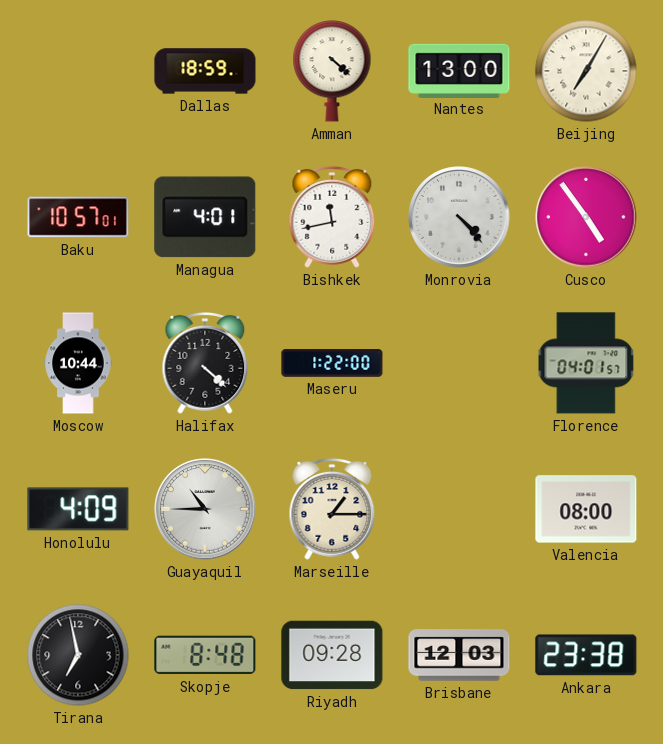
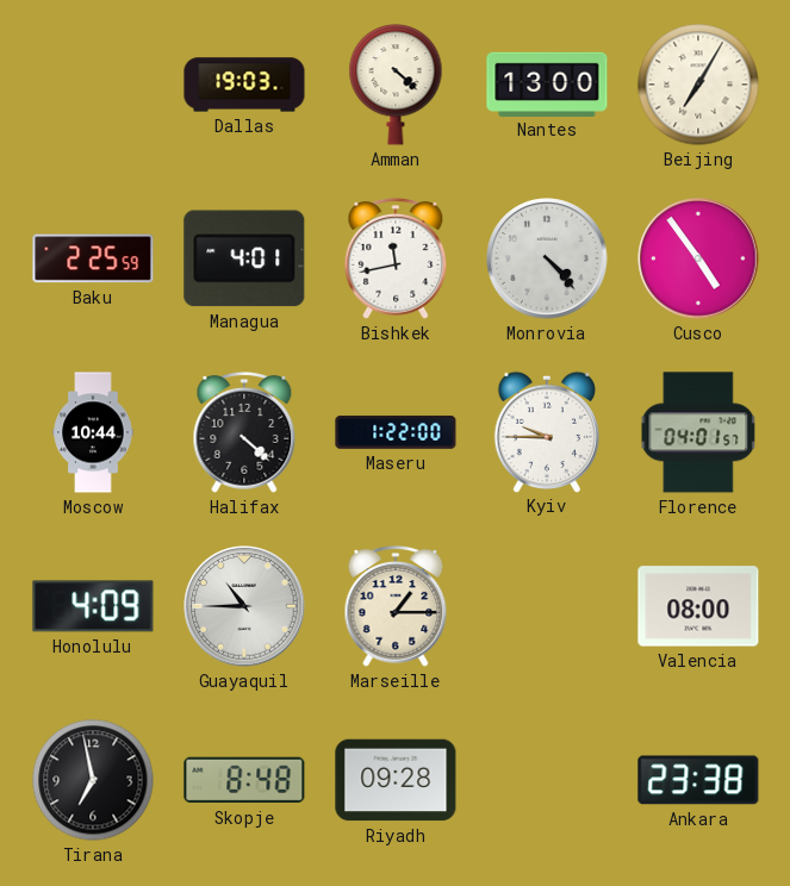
Dallas: 18:59 -> 19:03 (244, 85)
Baku: 10:57 -> 2:25 (93, 258)
Kyiv: none -> 9:45 (547, 431)
Brisbane: 12:03 -> none (459, 655)
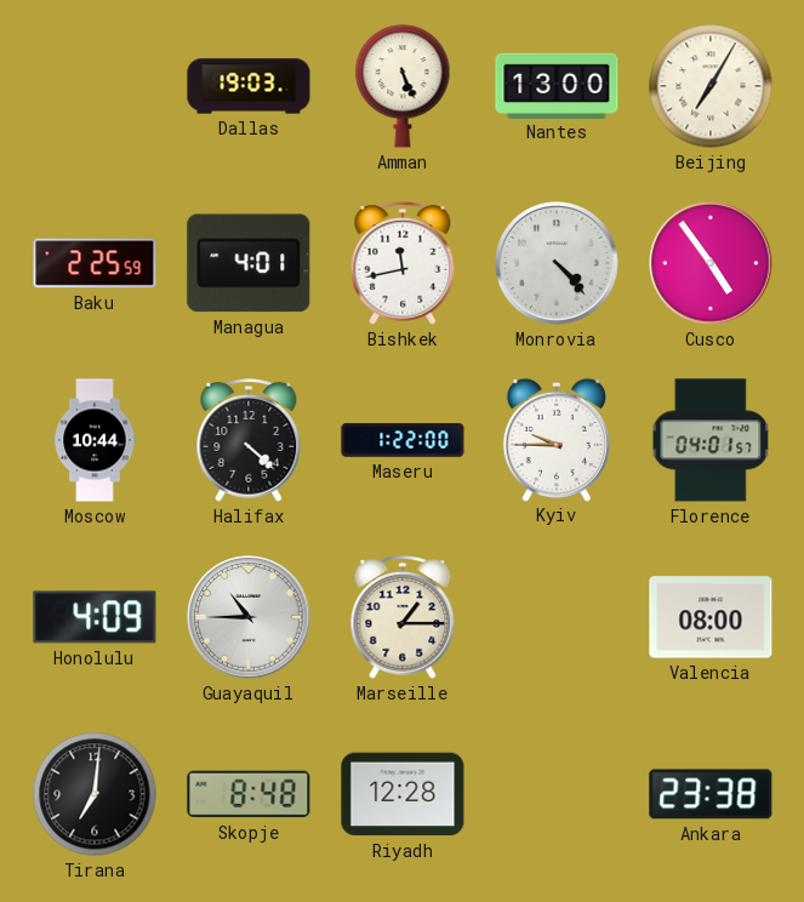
Amman: 4:22 -> 5:26 (403, 86)
Tirana: 6:58 -> 7:01 (95, 794)
Riyadh: 09:28 -> 12:28 (403, 794)
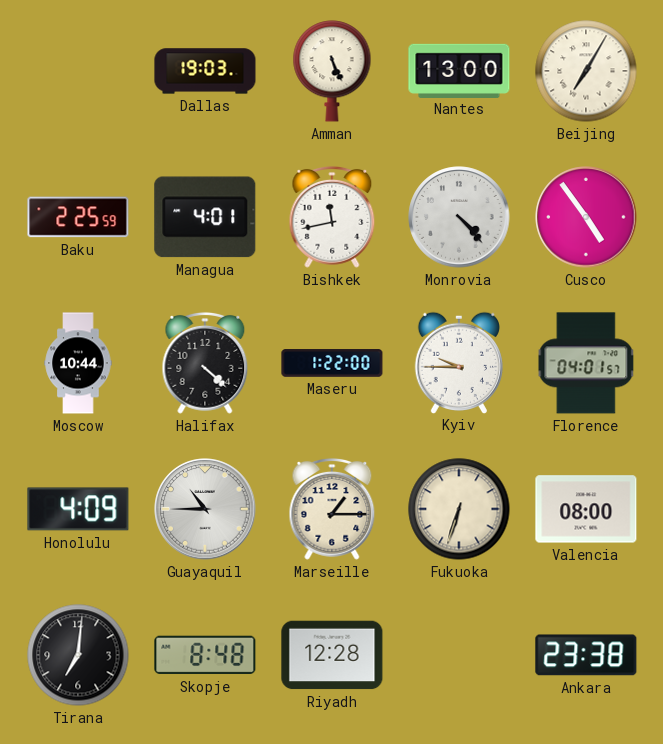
Fukuoka: none -> 6:33 (459, 509)
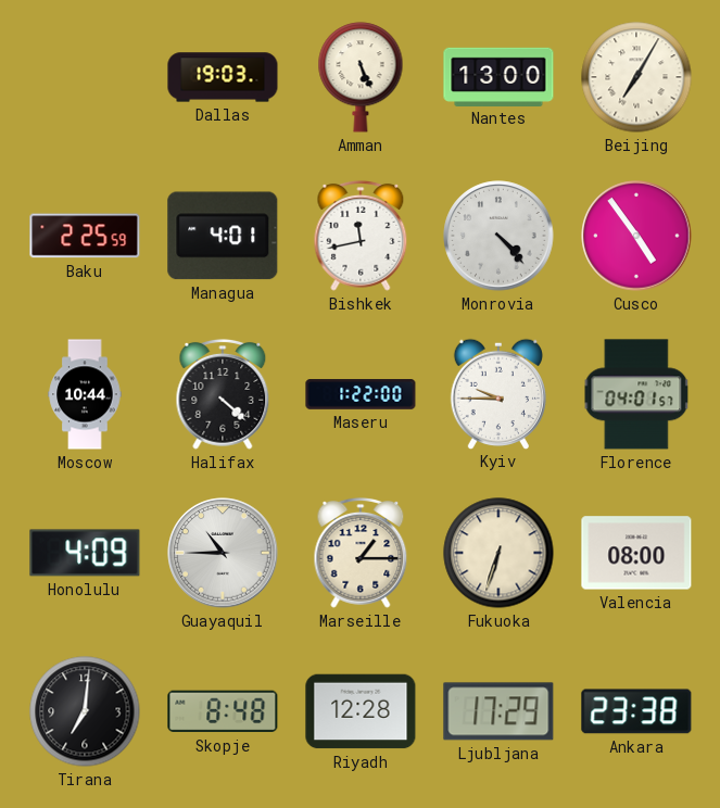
Ljubljana: none -> 17:29 (498, 711)
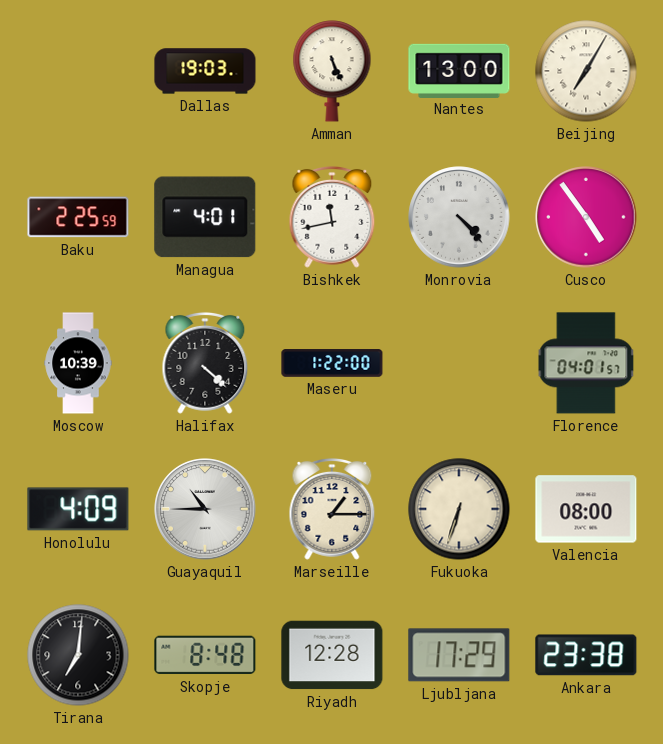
Moscow: 10:44 -> 10:39 (78, 363)
Kyiv: 9:45 -> none (498, 393)
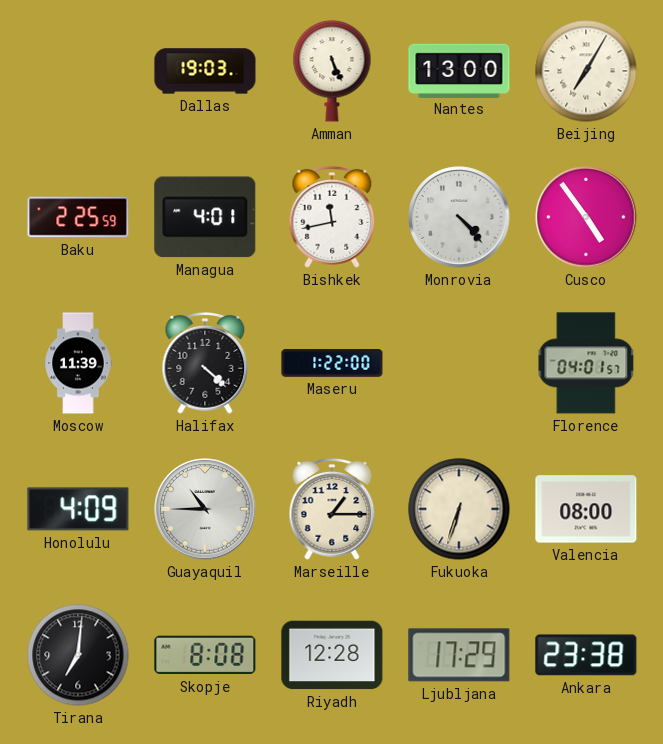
Moscow: 10:39 -> 11:39 (78, 363)
Skopje: 8:48 -> 8:08 (205, 655)
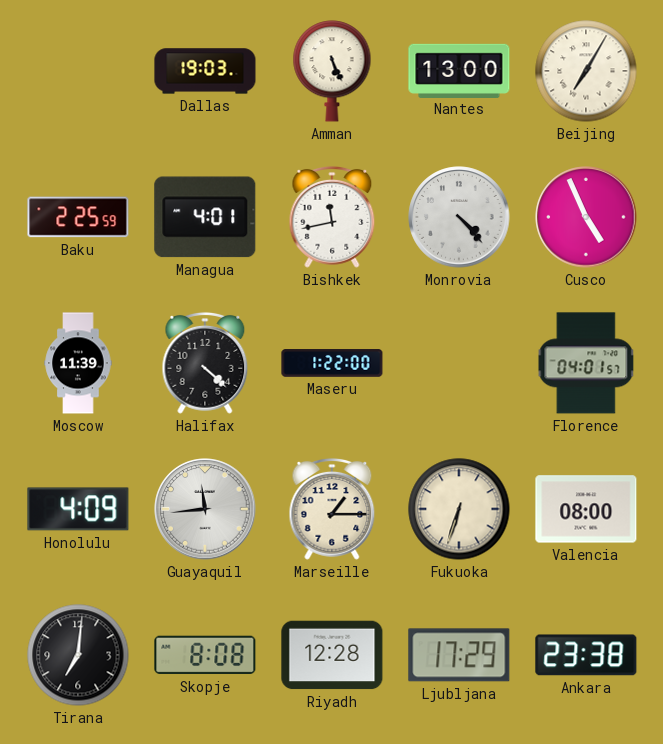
Cusco: 4:54 -> 4:56 (586, 217)
Guayaquil: 10:45 -> 11:44 (205, 509)
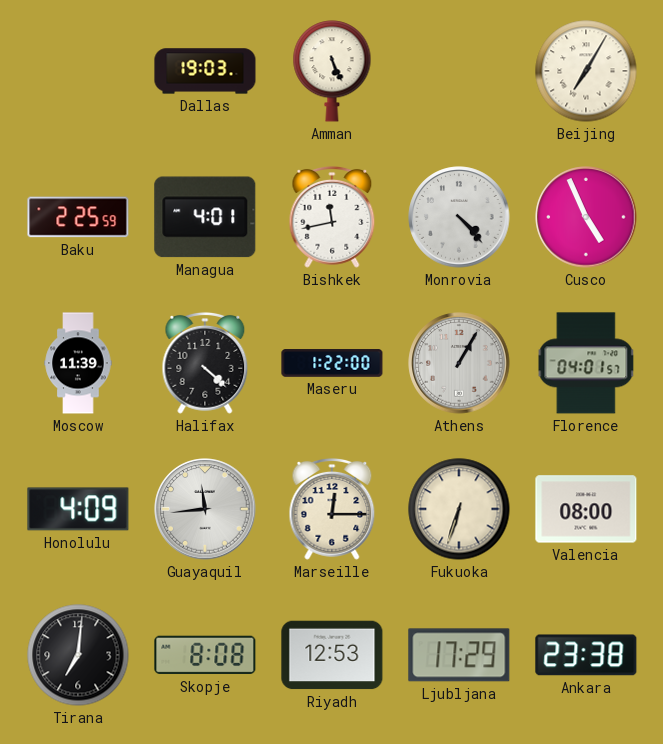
Nantes: 13:00 -> none (459, 70)
Athens: none -> 1:05 (459, 363)
Marseille: 1:15 -> 12:15 (332, 509)
Riyadh: 12:28 -> 12:53 (332, 655)
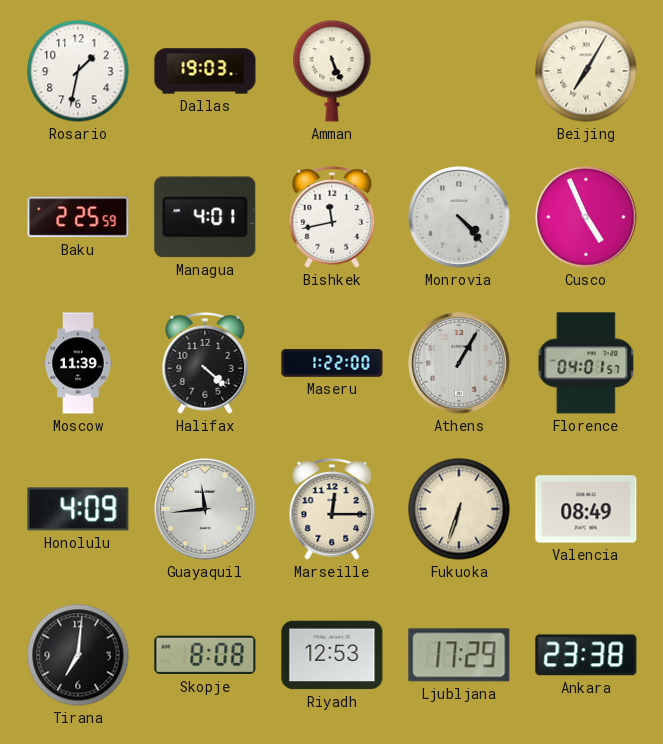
Rosario: none -> 1:32 (78, 71)
Valencia: 08:00 -> 08:49 (586, 509)
